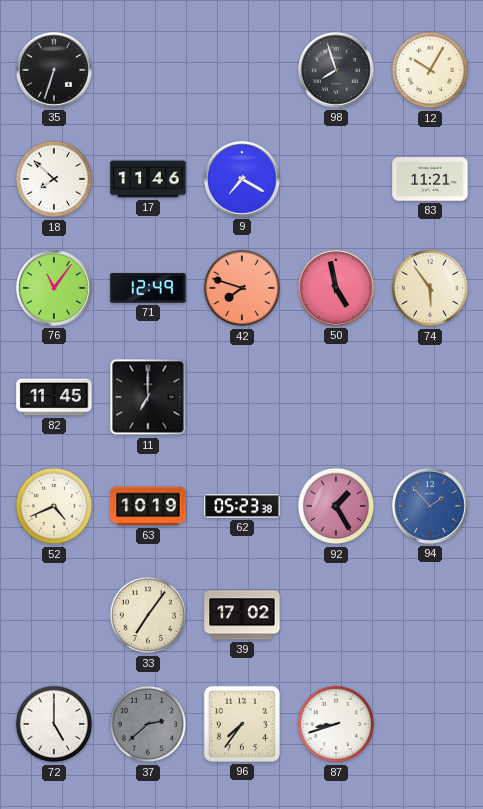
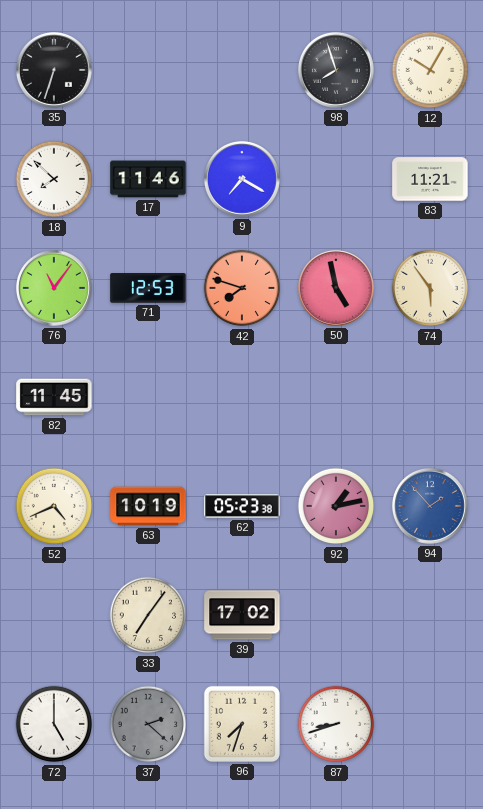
71: 12:49 -> 12:53 (148, 288)
11: 7:00 -> none (148, 397)
92: 1:25 -> 1:13 (336, 506)
37: 2:38 -> 2:22 (148, 724)
96: 7:36 -> 7:33 (242, 724)
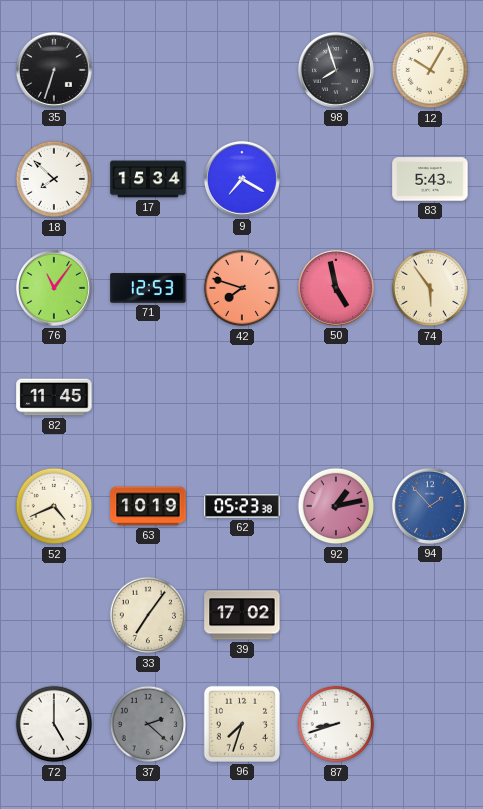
17: 11:46 -> 15:34 (148, 179)
83: 11:21 -> 5:43 (430, 179)
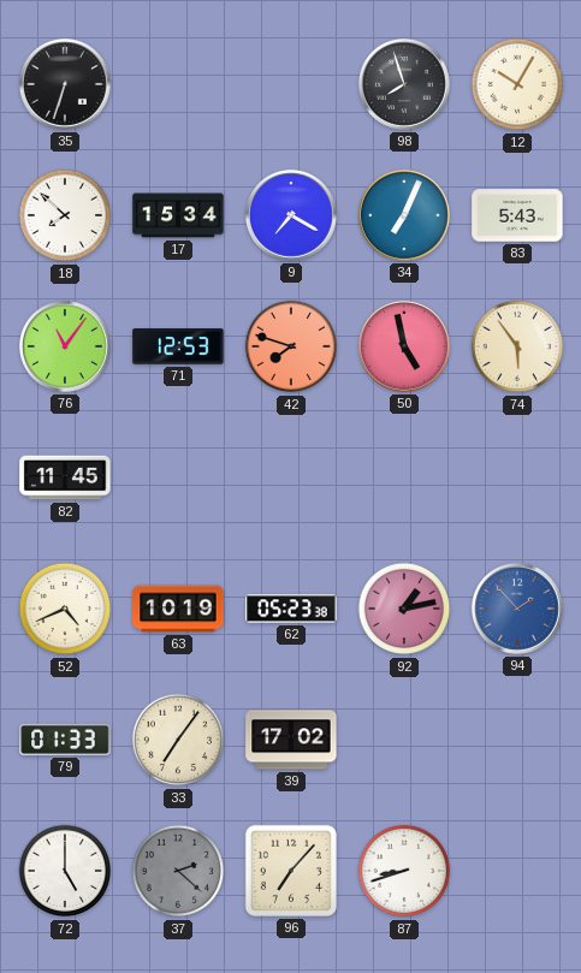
34: none -> 7:04 (404, 215)
79: none -> 01:33 (65, 740)
96: 7:33 -> 7:07 (291, 871)
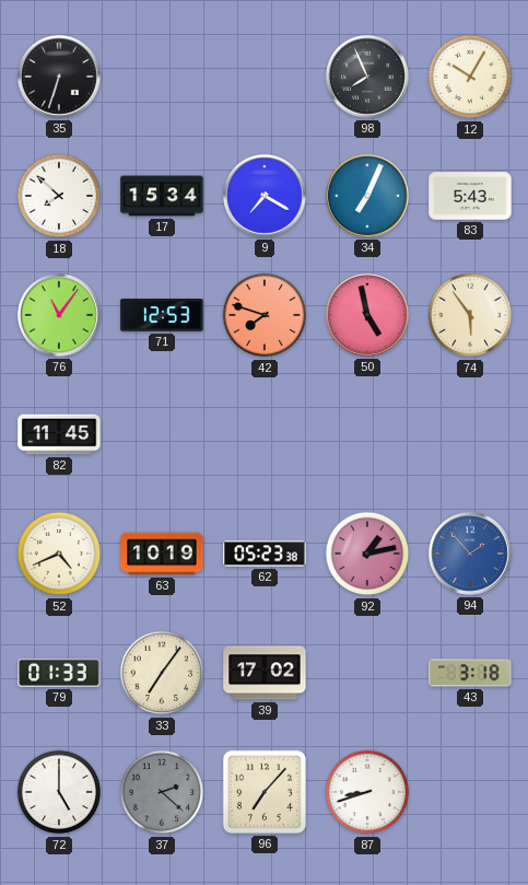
98: 7:57 -> 7:56 (367, 77)
43: none -> 3:18 (470, 673)
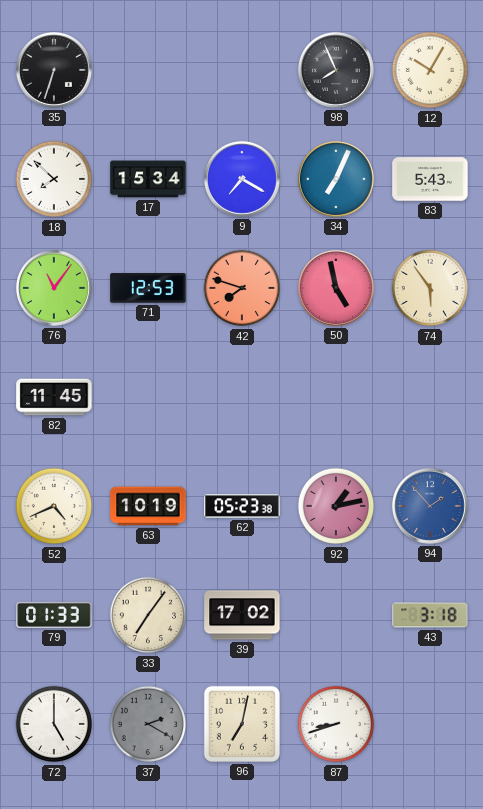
37: 2:22 -> 2:20 (148, 724)
96: 7:07 -> 7:02 (242, 724)
